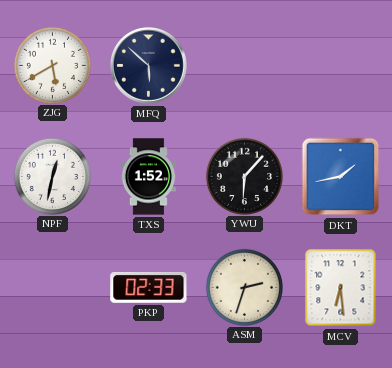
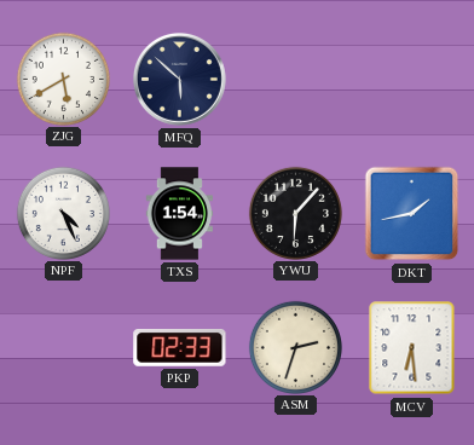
NPF: 12:32 -> 4:26 (63, 213)
TXS: 1:52 -> 1:54 (179, 214)
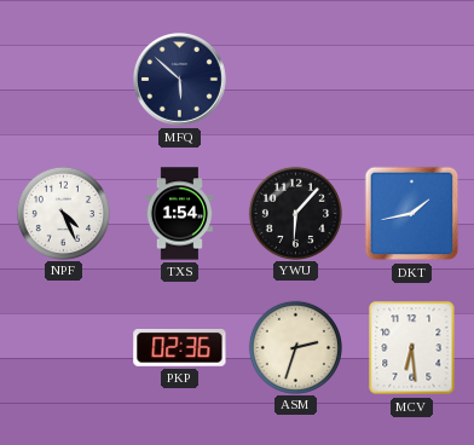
ZJG: 5:40 -> none (63, 79)
PKP: 02:33 -> 02:36 (180, 348)
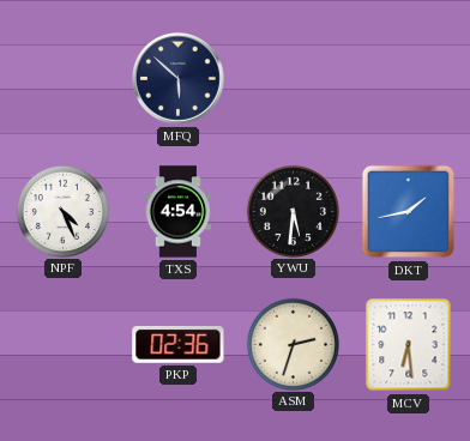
TXS: 1:54 -> 4:54 (177, 212)
YWU: 6:07 -> 5:31 (293, 211)
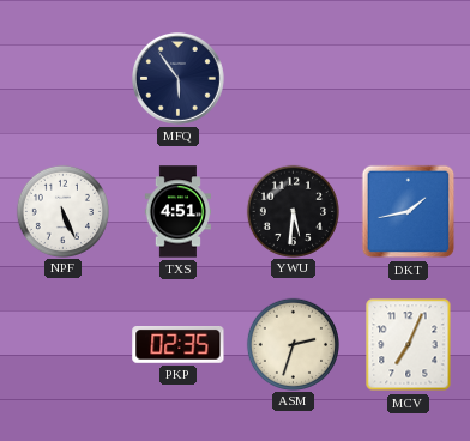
MFQ: 5:52 -> 5:54 (179, 79)
NPF: 4:26 -> 5:26 (62, 211)
TXS: 4:54 -> 4:51 (177, 212)
PKP: 02:36 -> 02:35 (179, 345)
MCV: 6:29 -> 7:04 (409, 345)
